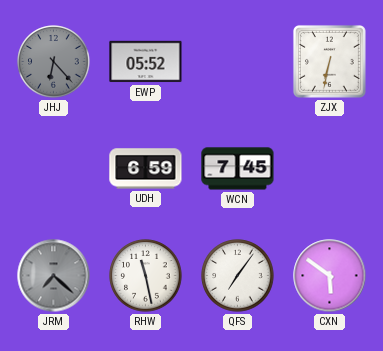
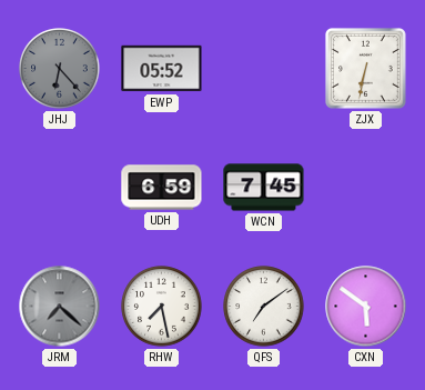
RHW: 11:28 -> 7:28 (162, 307)
QFS: 7:06 -> 7:09 (264, 307)
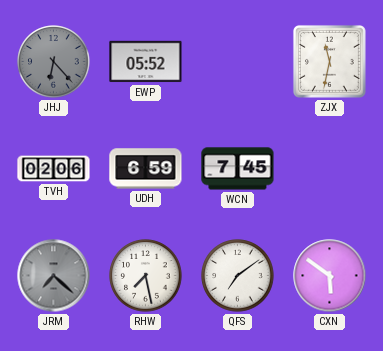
ZJX: 6:32 -> 11:32 (329, 61)
TVH: none -> 02:06 (54, 169)
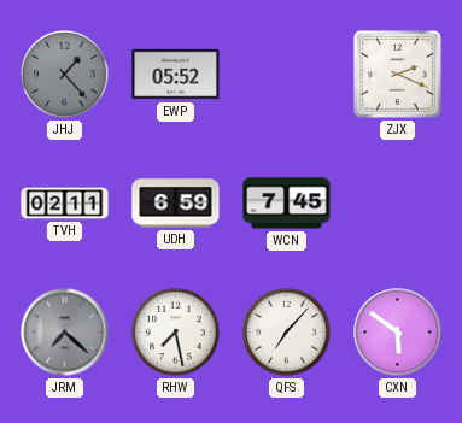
JHJ: 6:23 -> 1:23 (65, 75)
ZJX: 11:32 -> 2:19 (397, 74)
TVH: 02:06 -> 02:11 (65, 204)
QFS: 7:09 -> 7:07 (287, 333)
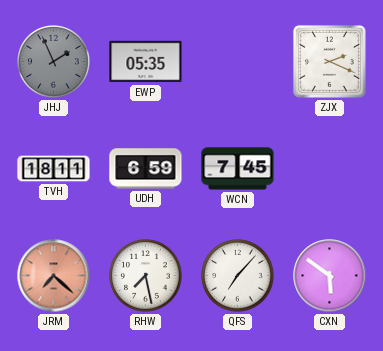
JHJ: 1:23 -> 1:56 (54, 62)
EWP: 05:52 -> 05:35 (146, 62)
TVH: 02:11 -> 18:11 (54, 169)
JRM dial: grey -> salmon (54, 276)
